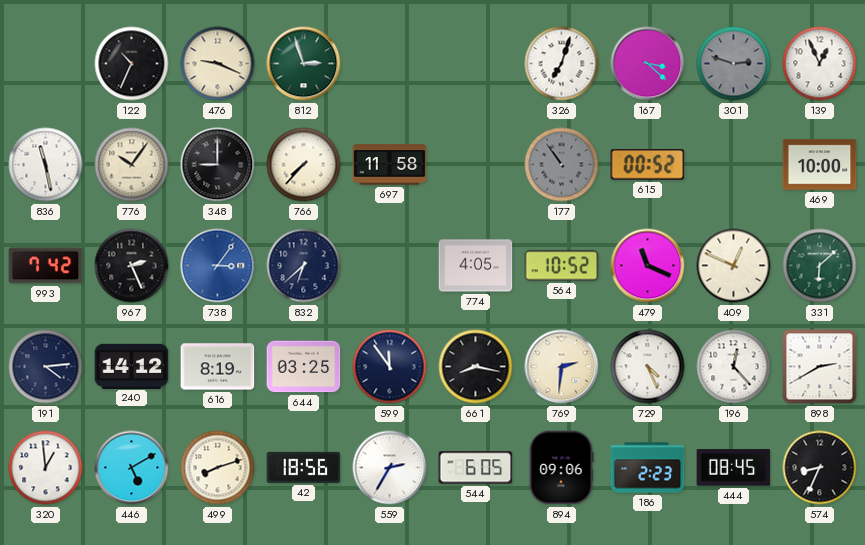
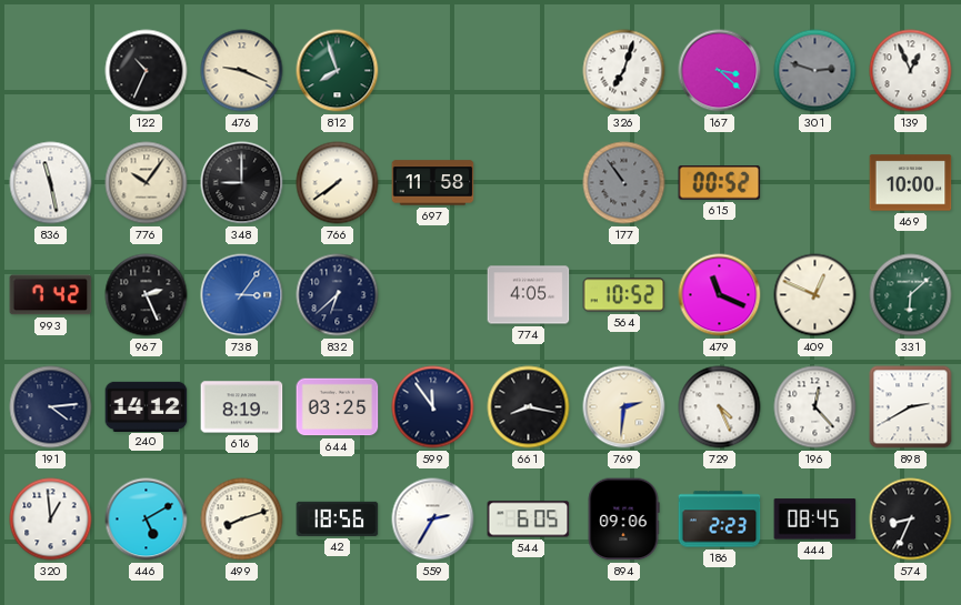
812: 2:57 -> 7:57 (338, 71)
766: 7:37 -> 7:39 (338, 183)
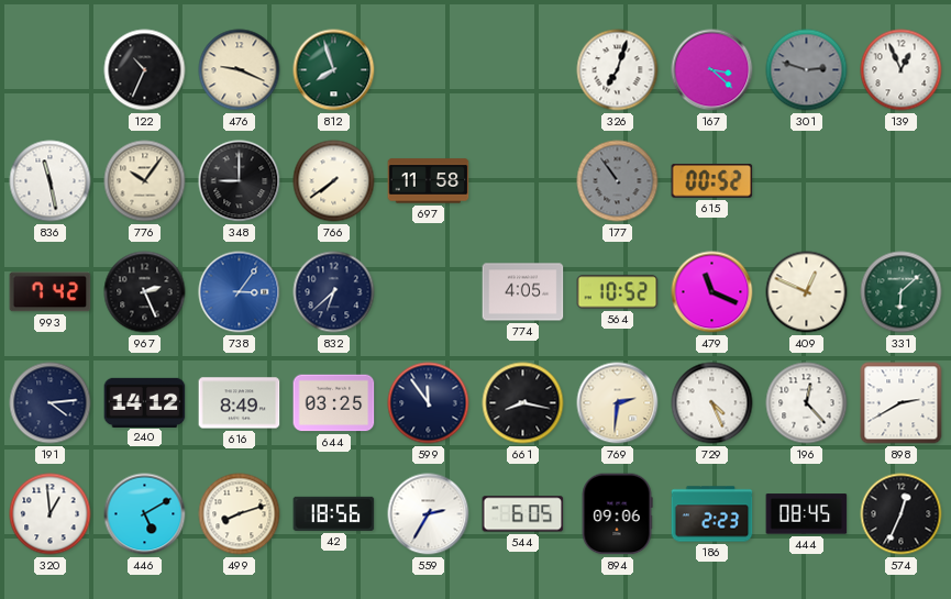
469: 10:00 -> none (911, 183)
616: 8:19 -> 8:49 (240, 403)
574: 8:34 -> 12:34 (902, 514)
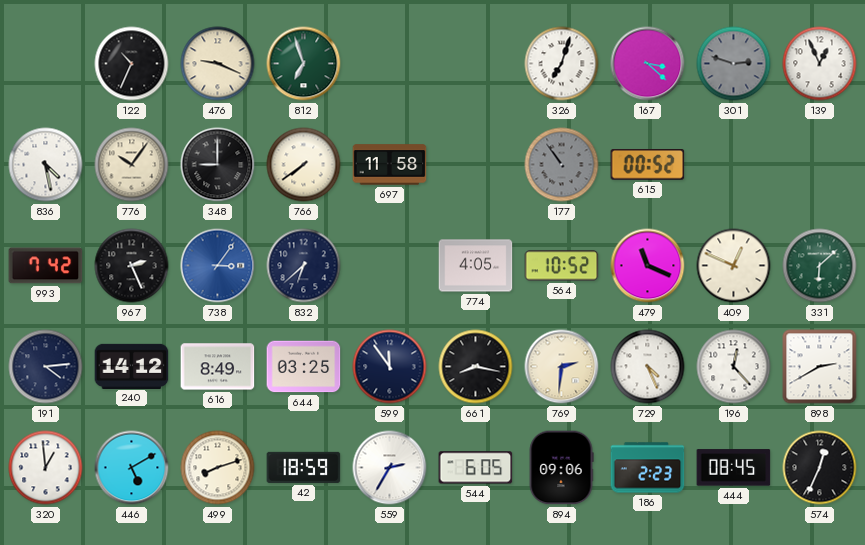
812: 7:57 -> 6:57 (304, 64)
836: 11:28 -> 4:28 (46, 165)
42: 18:56 -> 18:59 (304, 467)
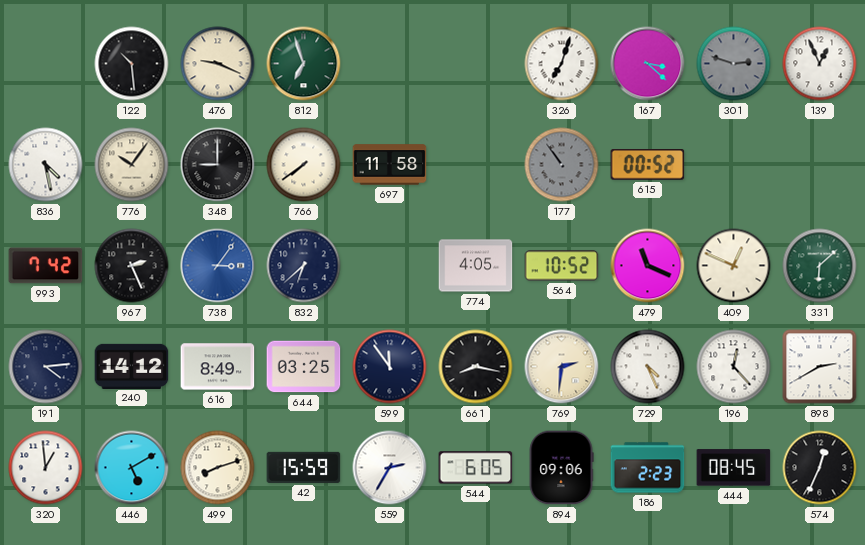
122: 10:34 -> 10:29 (132, 64)
42: 18:59 -> 15:59 (304, 467)
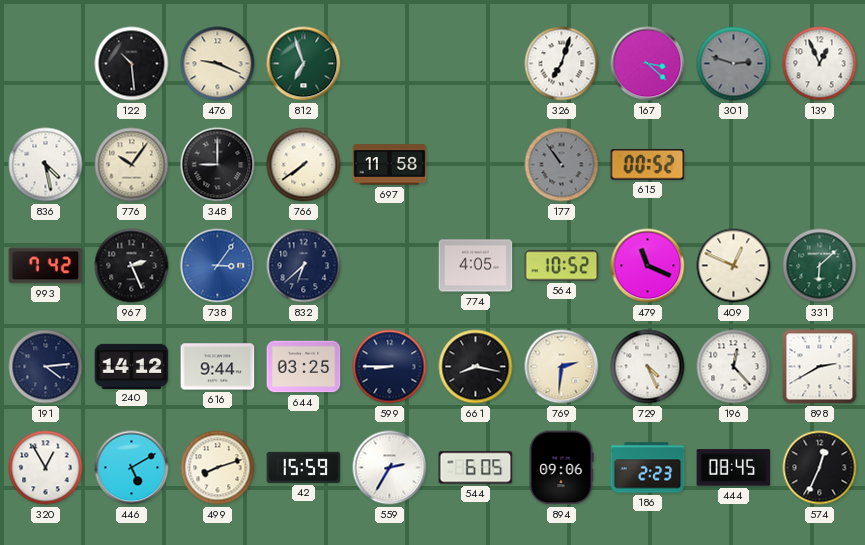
616: 8:49 -> 9:44 (218, 367)
599: 11:54 -> 8:45 (390, 367)
320: 12:59 -> 12:55 (46, 468)
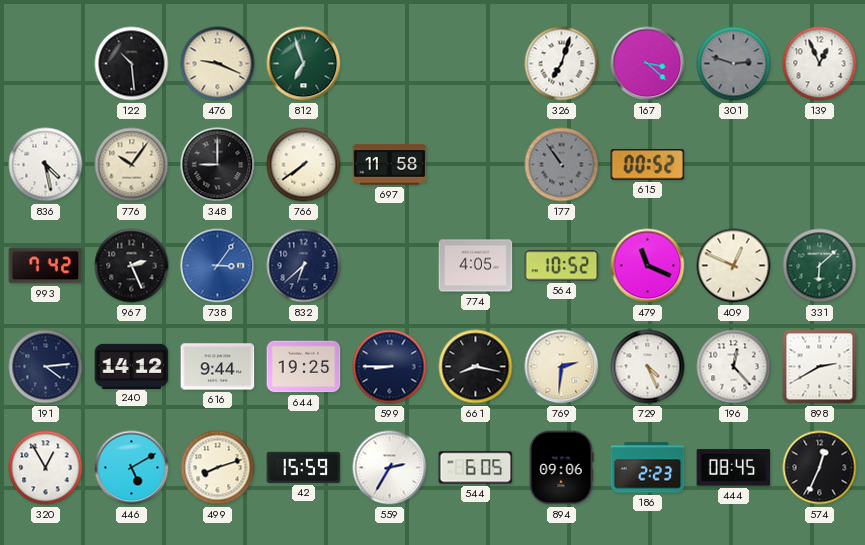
644: 03:25 -> 19:25 (304, 367)
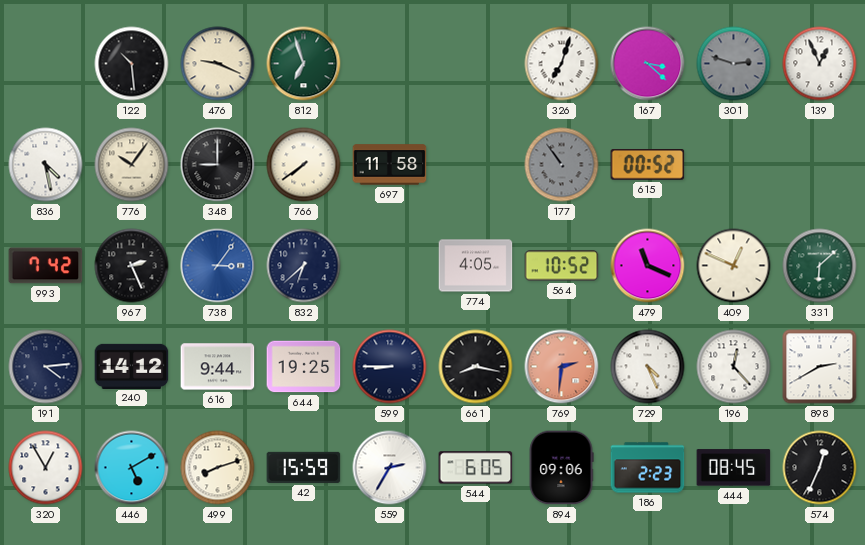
769 dial: cream -> salmon (562, 367)
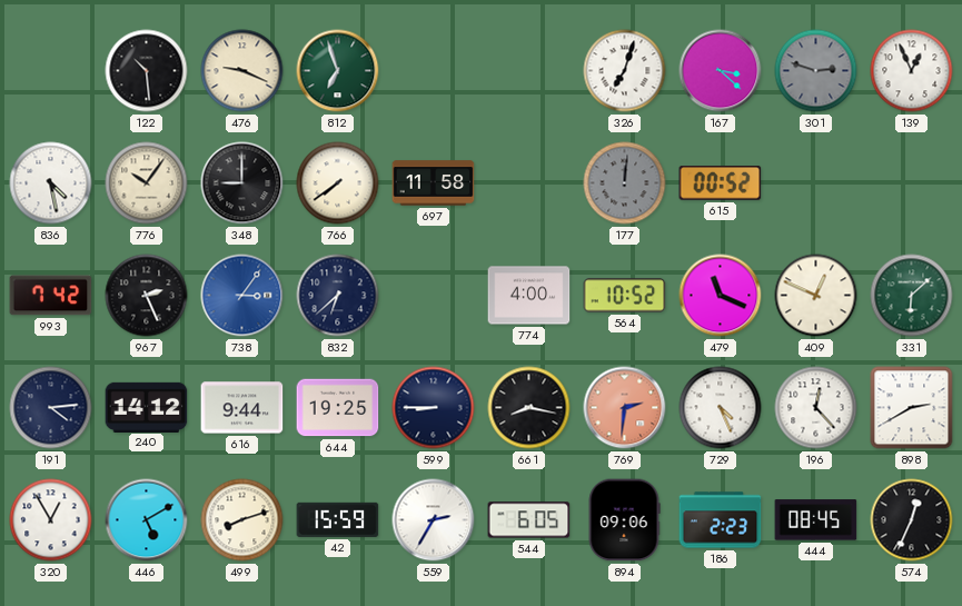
177: 10:54 -> 12:01 (625, 183)
774: 4:05 -> 4:00 (529, 296)
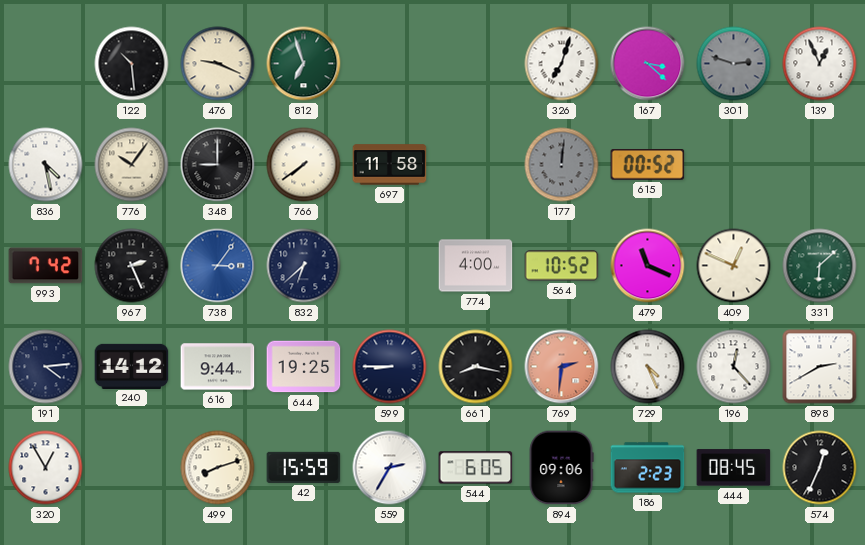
446: 5:10 -> none (147, 520)
